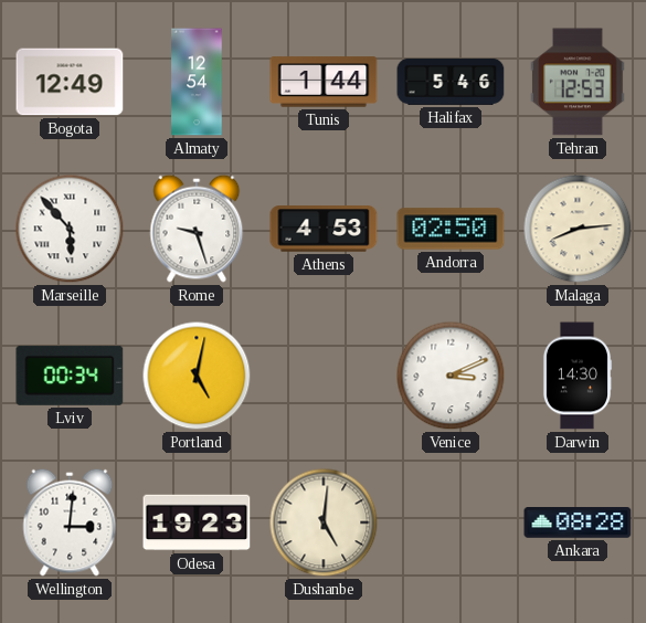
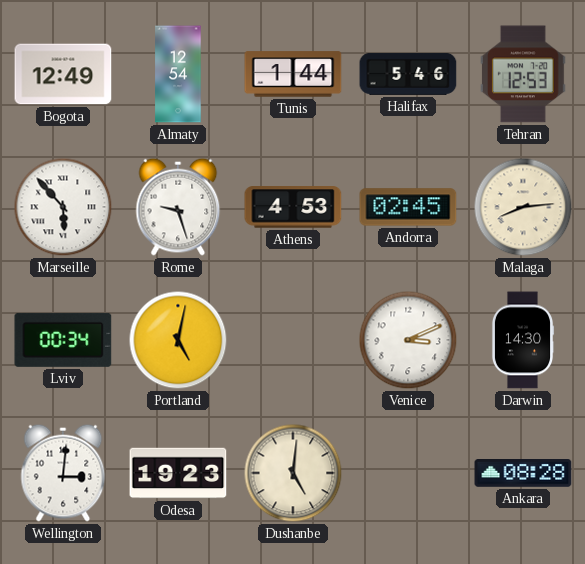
Andorra: 02:50 -> 02:45 (408, 207)
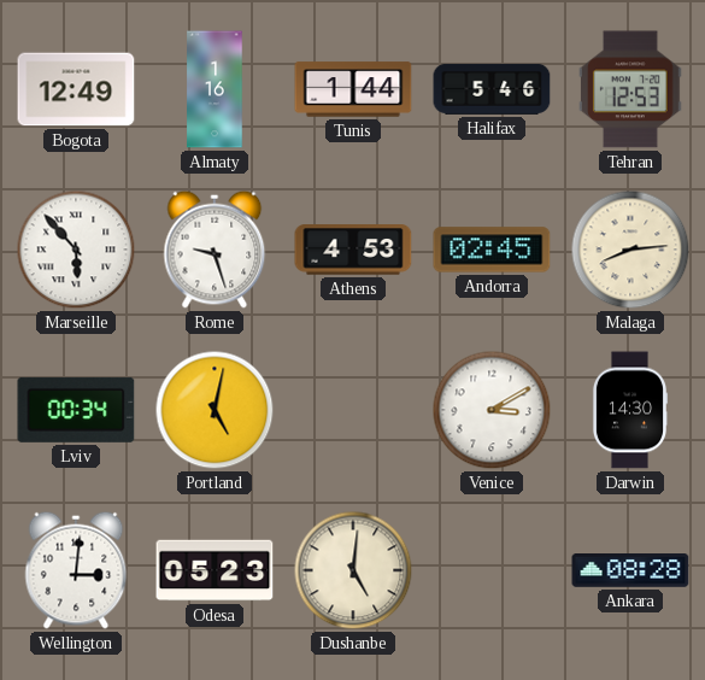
Almaty: 12:54 -> 1:16 (215, 89)
Venice: 3:11 -> 3:10 (492, 410)
Odesa: 19:23 -> 05:23 (215, 570)
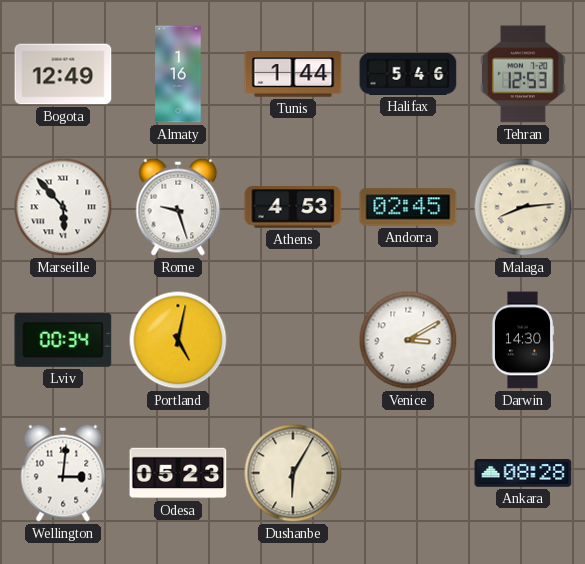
Dushanbe: 5:01 -> 6:05 (293, 473)
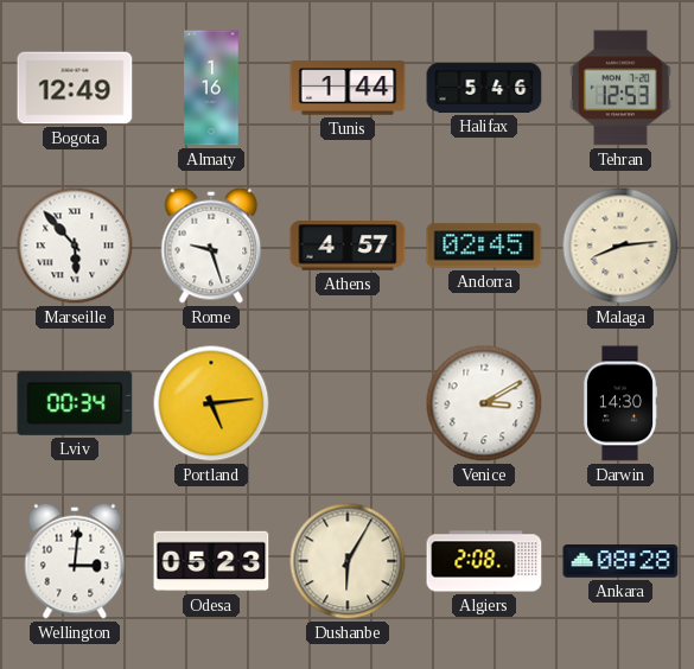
Athens: 4:53 -> 4:57 (348, 246)
Portland: 5:02 -> 5:14 (211, 403)
Algiers: none -> 2:08 (484, 561)
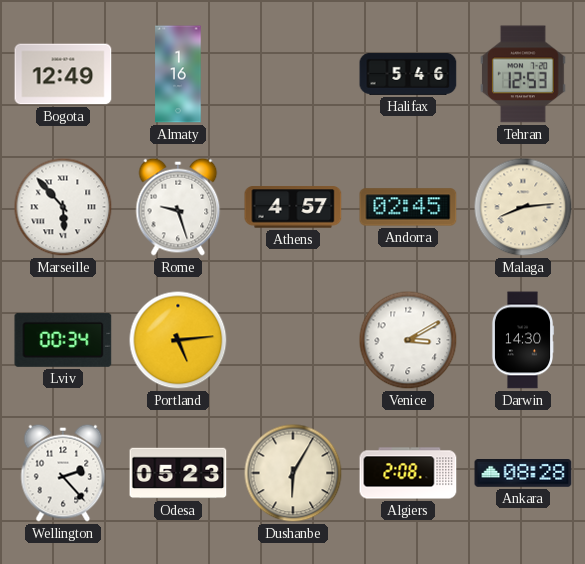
Tunis: 1:44 -> none (348, 88)
Wellington: 3:01 -> 2:23 (63, 473)
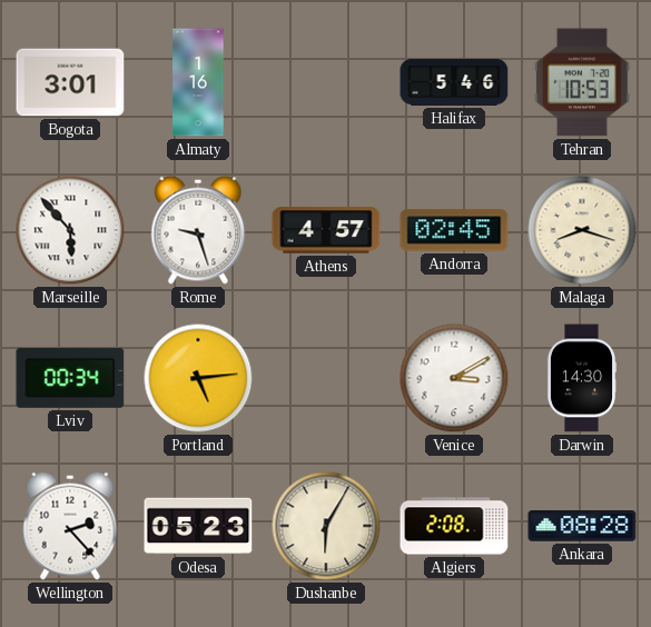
Bogota: 12:49 -> 3:01 (70, 82)
Tehran: 12:53 -> 10:53 (583, 82)
Malaga: 8:14 -> 8:18 (582, 230)
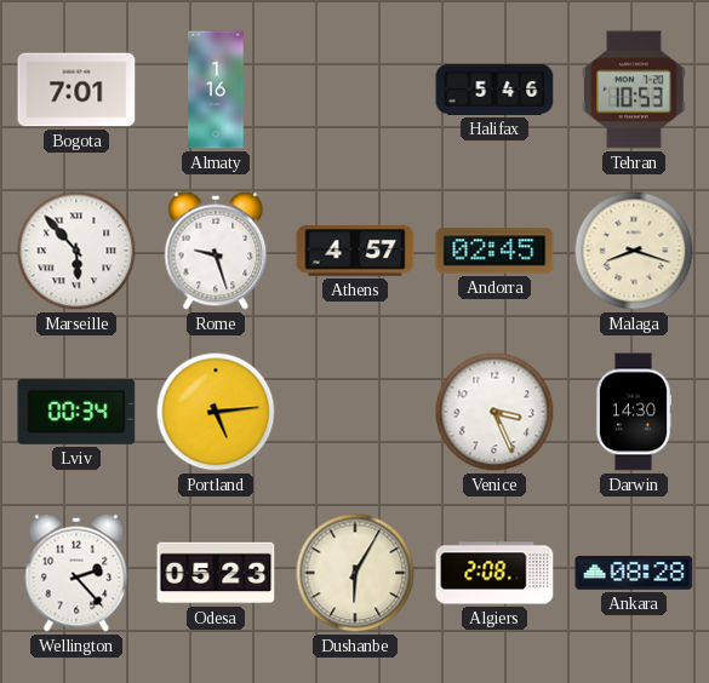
Bogota: 3:01 -> 7:01 (76, 90)
Venice: 3:10 -> 3:26 (494, 412)
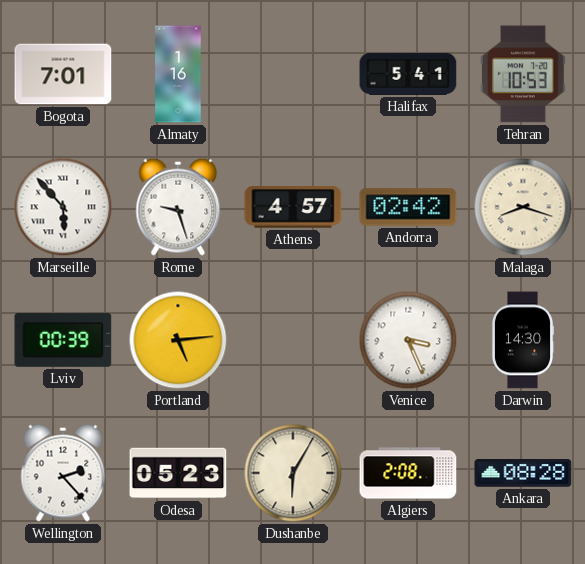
Halifax: 5:46 -> 5:41 (408, 74)
Andorra: 02:45 -> 02:42 (408, 207)
Lviv: 00:34 -> 00:39 (63, 340)
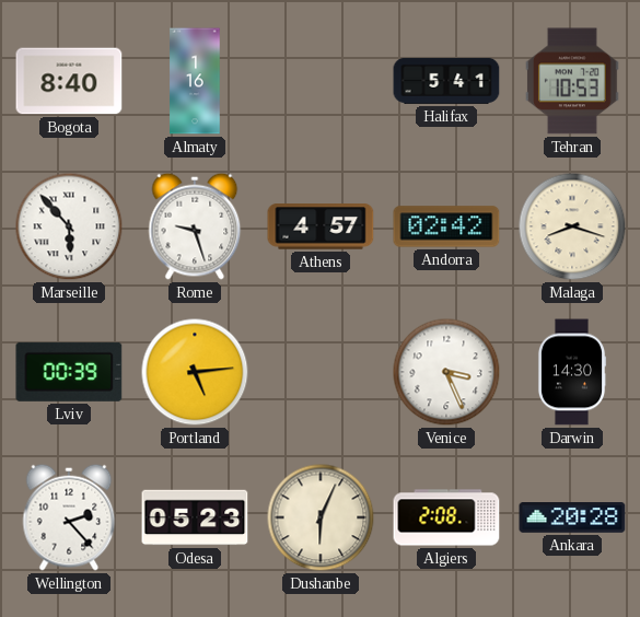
Bogota: 7:01 -> 8:40 (69, 81)
Dushanbe: 6:05 -> 6:04 (321, 517)
Ankara: 08:28 -> 20:28 (572, 519)
